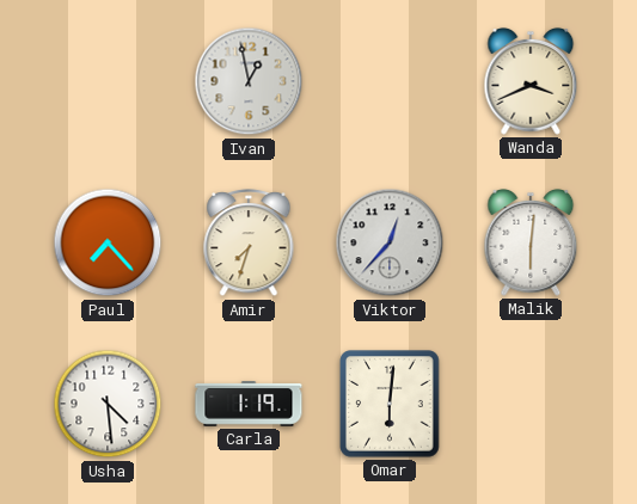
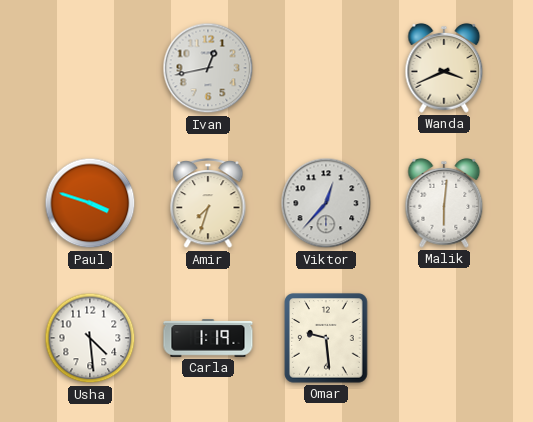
Ivan: 12:58 -> 12:43 (208, 68)
Paul: 7:23 -> 3:48 (90, 203)
Omar: 6:01 -> 9:29 (326, 338)
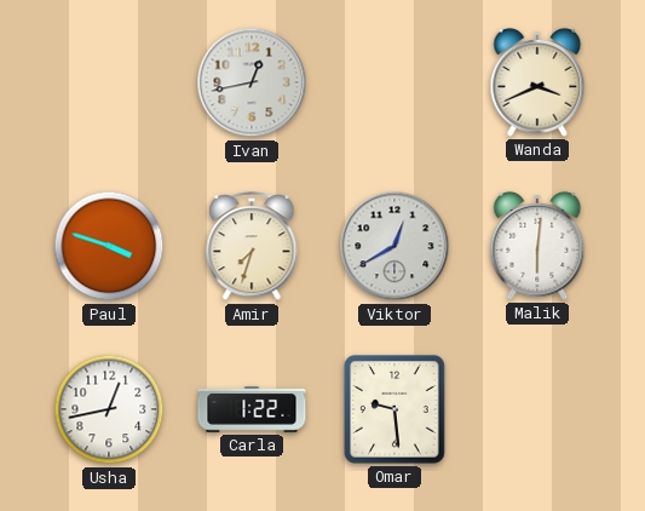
Viktor: 12:37 -> 12:40 (395, 246)
Usha: 4:29 -> 12:43 (109, 409)
Carla: 1:19 -> 1:22 (252, 409)
